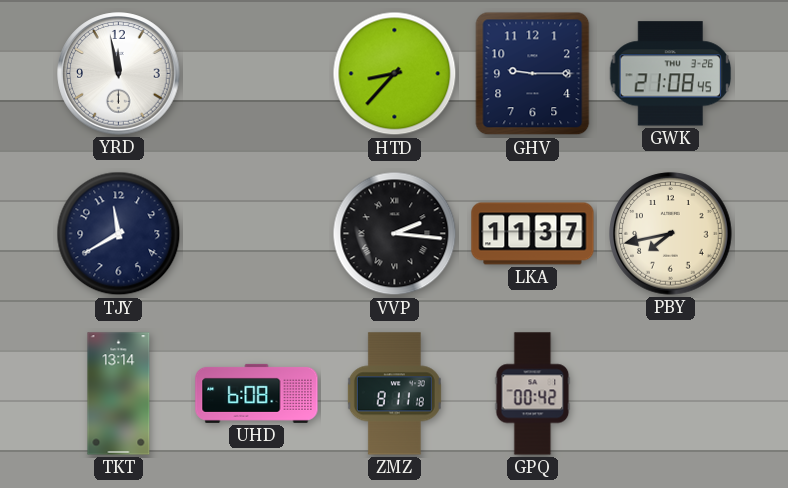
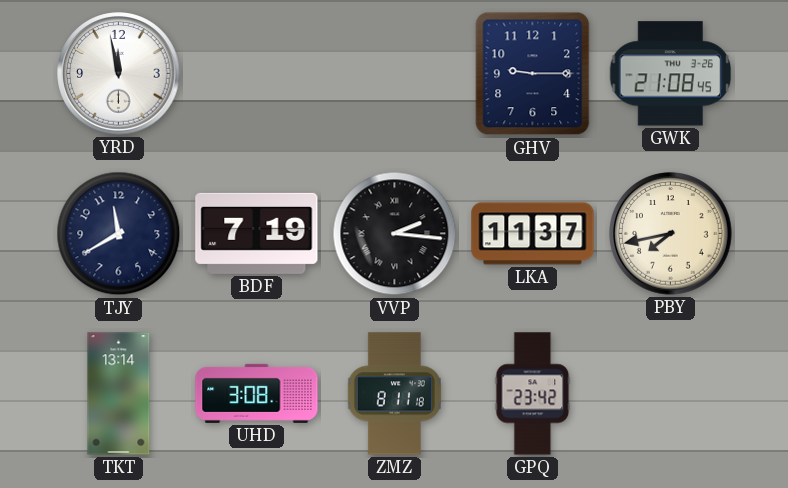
HTD: 8:37 -> none (395, 74)
BDF: none -> 7:19 (257, 233)
UHD: 6:08 -> 3:08 (257, 393)
GPQ: 00:42 -> 23:42 (533, 394)
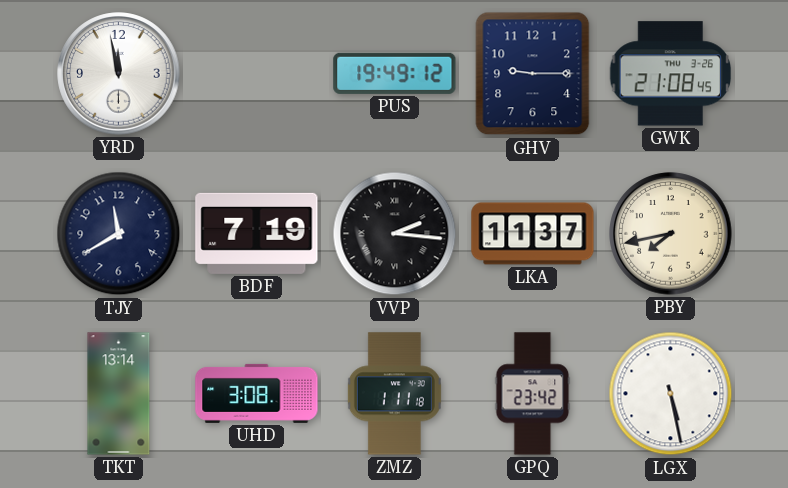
PUS: none -> 19:49 (395, 73)
ZMZ: 8:11 -> 1:11 (394, 394)
LGX: none -> 5:28 (671, 394)
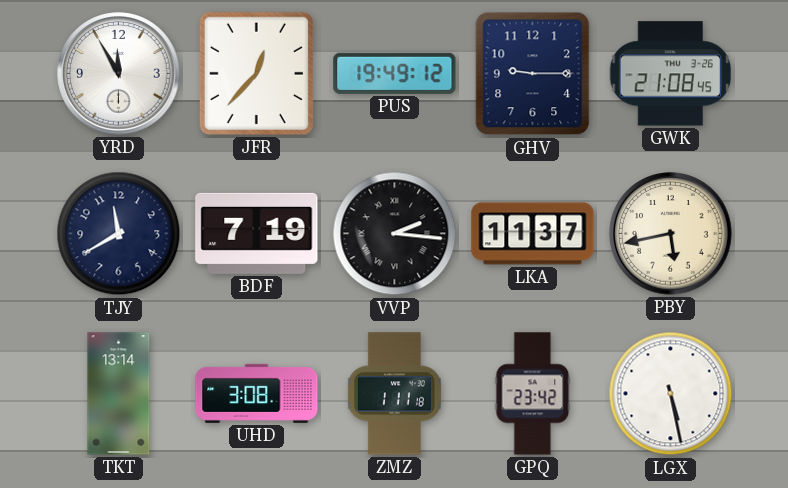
YRD: 11:58 -> 11:55 (119, 74)
JFR: none -> 12:37 (256, 73)
PBY: 7:43 -> 5:43 (671, 234)
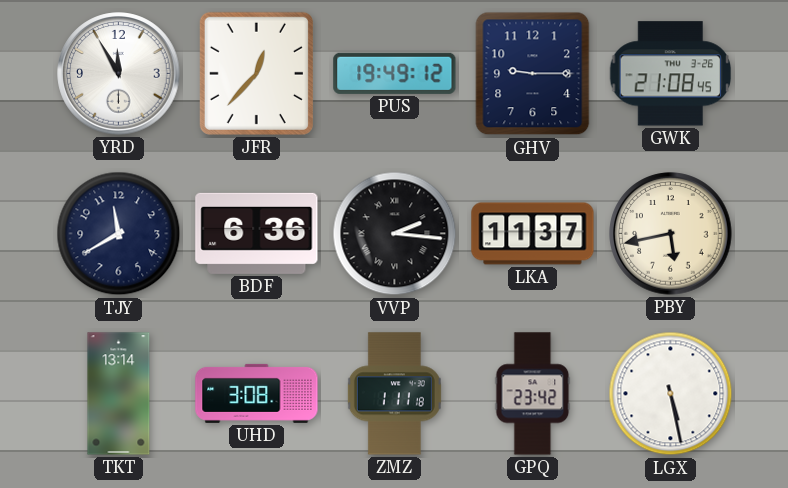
BDF: 7:19 -> 6:36 (257, 233)
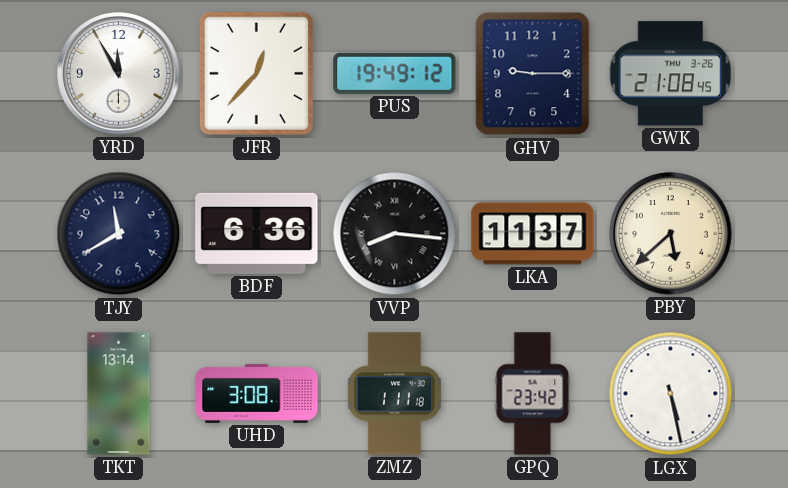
VVP: 2:16 -> 8:16 (395, 234)
PBY: 5:43 -> 5:38 (671, 234)
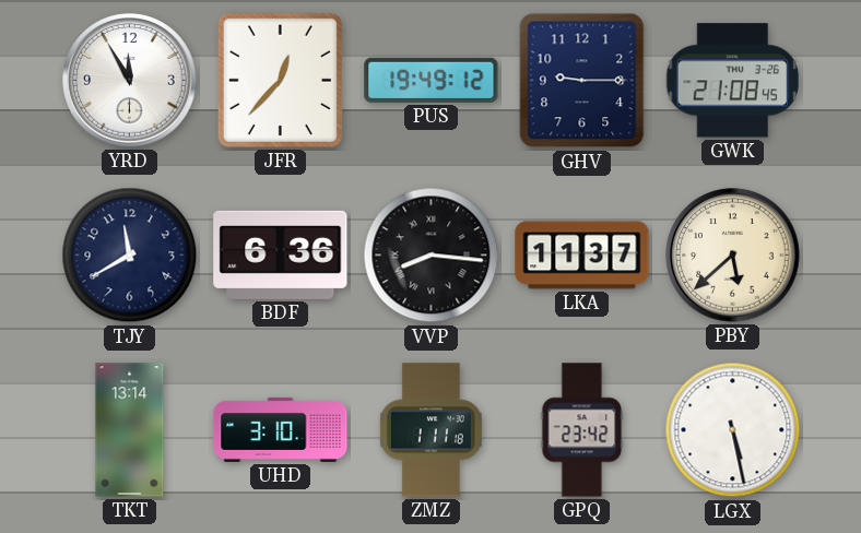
UHD: 3:08 -> 3:10 (281, 429)
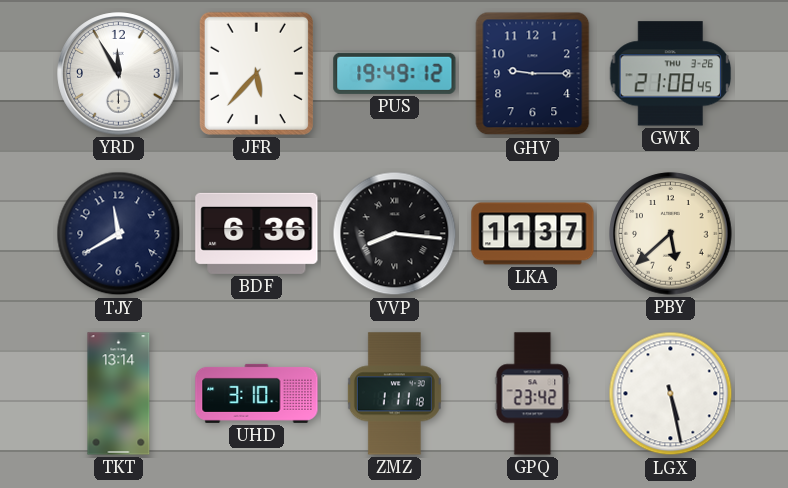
JFR: 12:37 -> 5:37 (256, 73)
